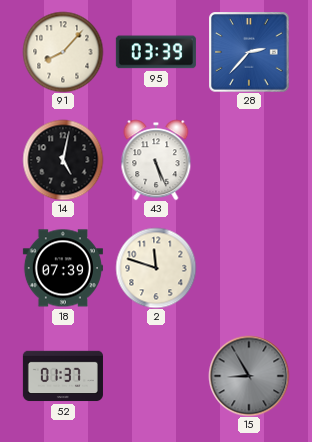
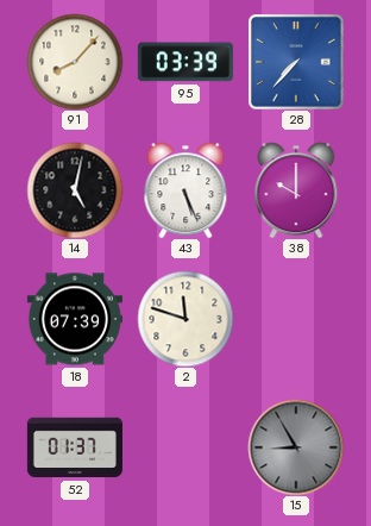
28: 2:37 -> 7:37 (296, 62)
38: none -> 10:00 (296, 190)
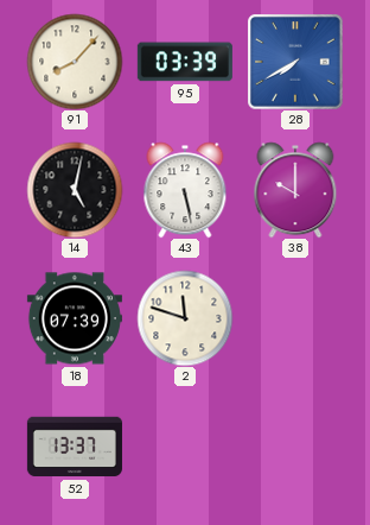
28: 7:37 -> 7:40 (295, 62)
43: 5:26 -> 5:28 (185, 190)
52: 01:37 -> 13:37 (75, 447)
15: 8:55 -> none (296, 447)
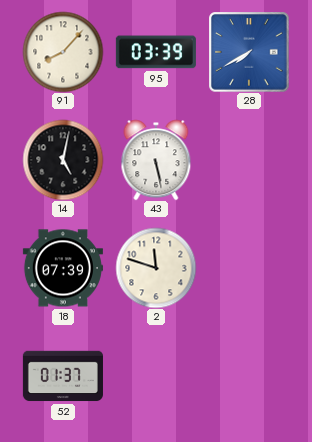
38: 10:00 -> none (295, 190)
52: 13:37 -> 01:37 (63, 376)
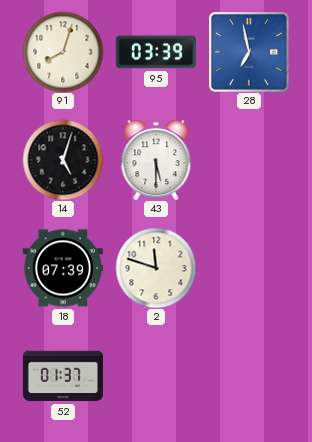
91: 8:07 -> 8:03 (63, 52)
28: 7:40 -> 6:58 (249, 52)
14: 5:02 -> 5:03 (63, 160)
43: 5:28 -> 5:30 (156, 160)
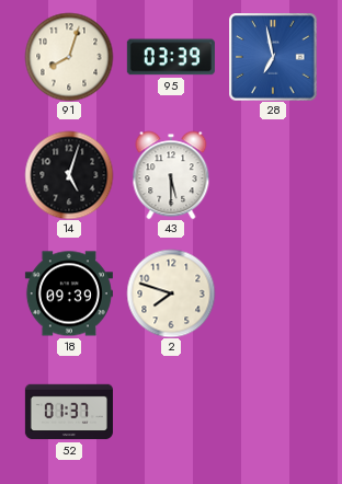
18: 07:39 -> 09:39 (69, 293)
2: 11:48 -> 7:48 (171, 293)
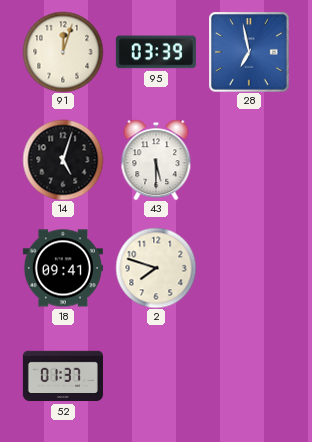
91: 8:03 -> 12:03 (63, 52)
18: 09:39 -> 09:41 (63, 268)
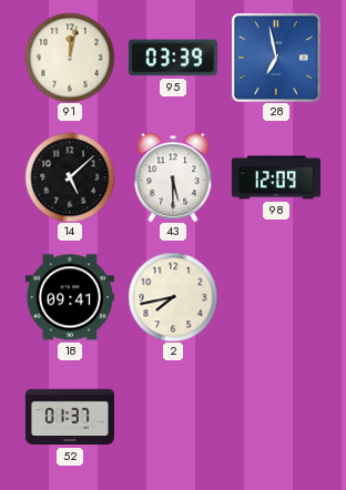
91: 12:03 -> 12:02 (70, 58)
14: 5:03 -> 5:08 (70, 177)
98: none -> 12:09 (276, 177)
2: 7:48 -> 7:43 (173, 297)
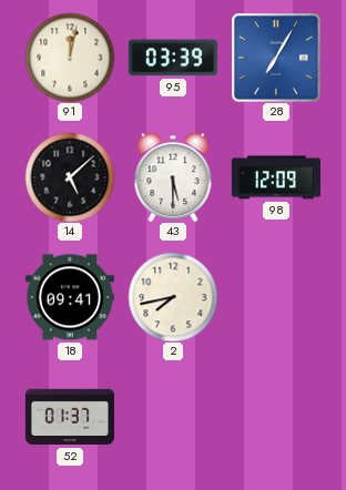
28: 6:58 -> 7:05 (276, 58)
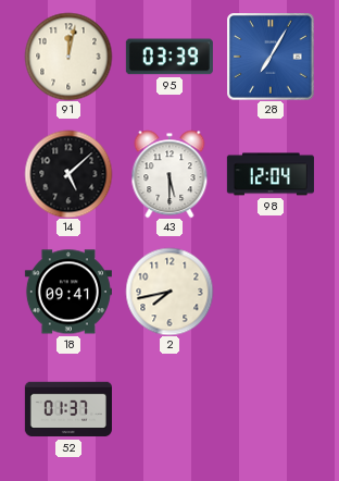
98: 12:09 -> 12:04 (271, 174)
